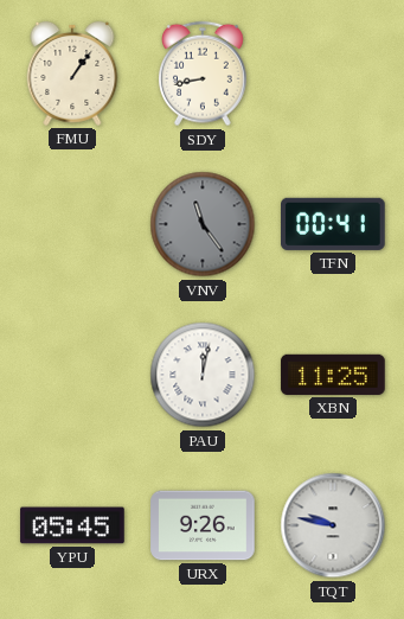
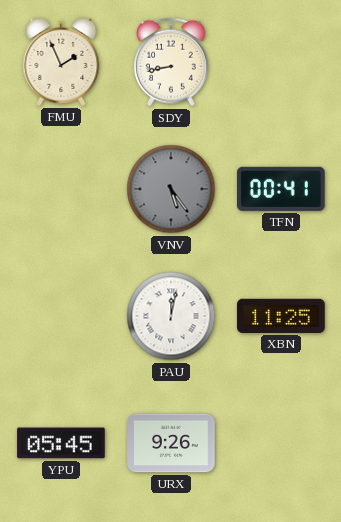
FMU: 1:06 -> 1:56 (61, 62)
VNV: 11:24 -> 5:24 (171, 189)
TQT: 9:47 -> none (333, 525)
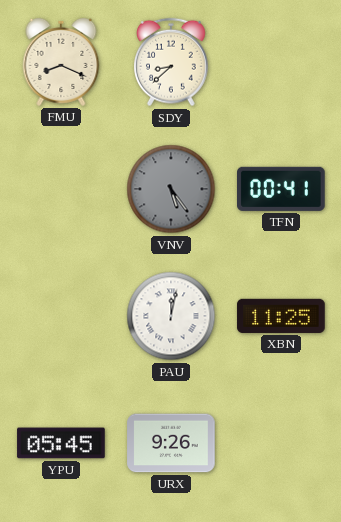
FMU: 1:56 -> 8:19 (61, 62)
SDY: 8:43 -> 8:38 (172, 62)
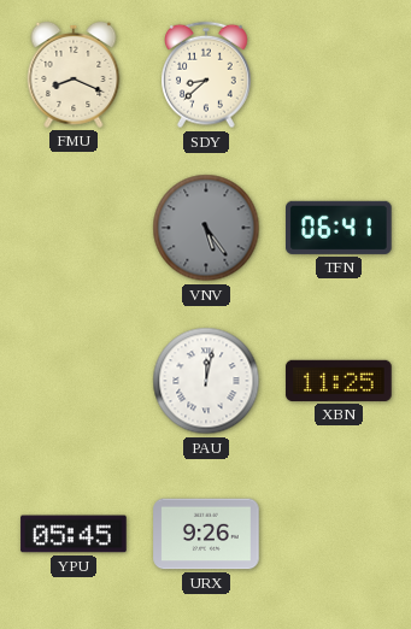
TFN: 00:41 -> 06:41 (339, 228)
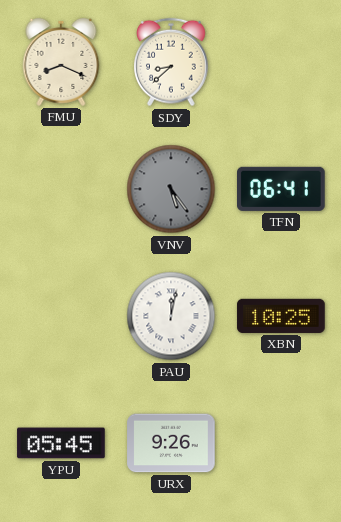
XBN: 11:25 -> 10:25 (281, 316)
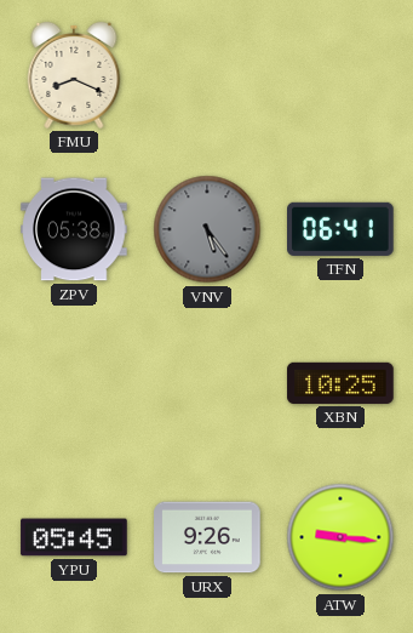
SDY: 8:38 -> none (172, 62)
ZPV: none -> 05:38 (74, 229)
PAU: 12:02 -> none (171, 316)
ATW: none -> 9:16 (340, 537)
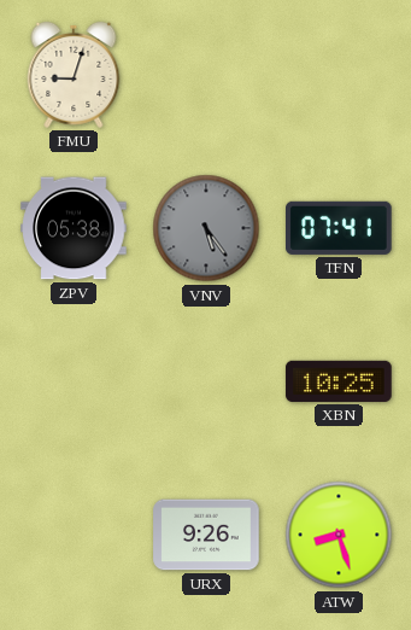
FMU: 8:19 -> 9:03 (74, 75)
TFN: 06:41 -> 07:41 (339, 228)
YPU: 05:45 -> none (74, 537)
ATW: 9:16 -> 8:27 (339, 535)
